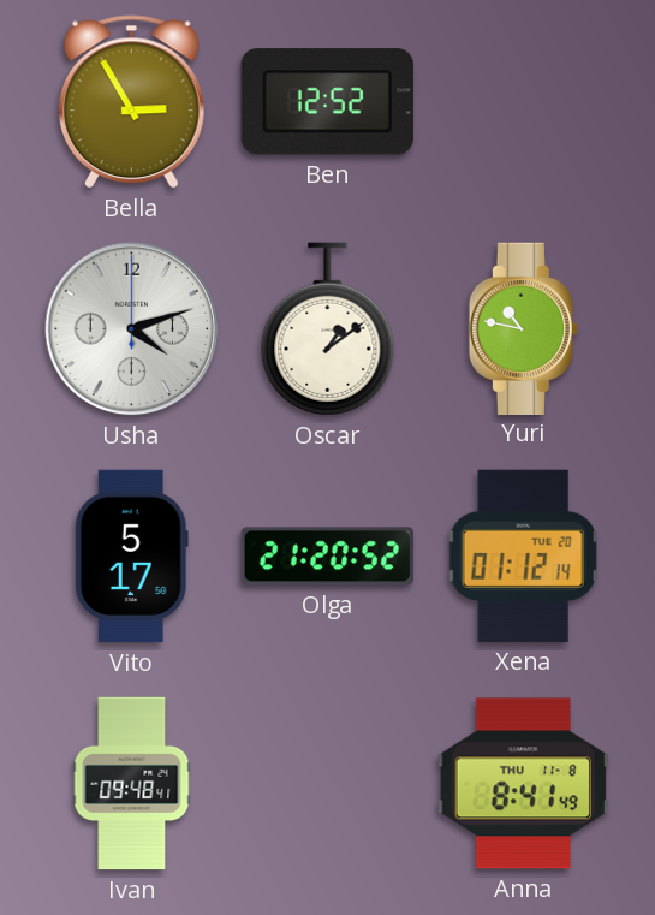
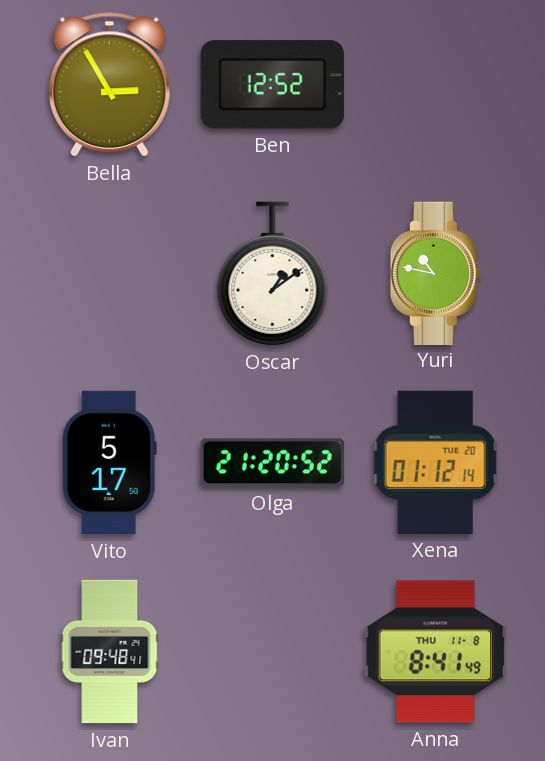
Usha: 4:12 -> none (132, 329)
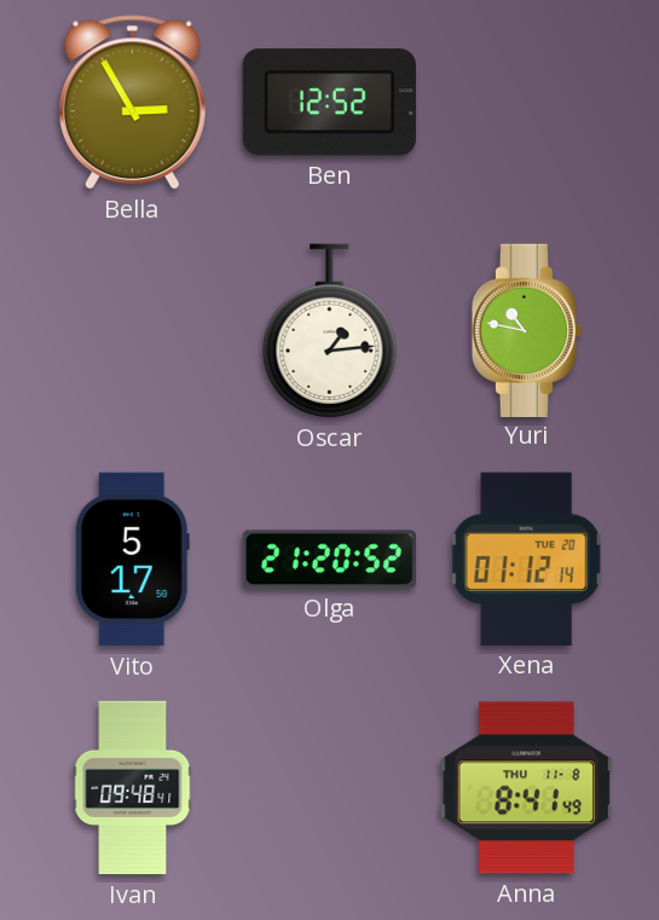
Oscar: 1:09 -> 1:14 (330, 331)
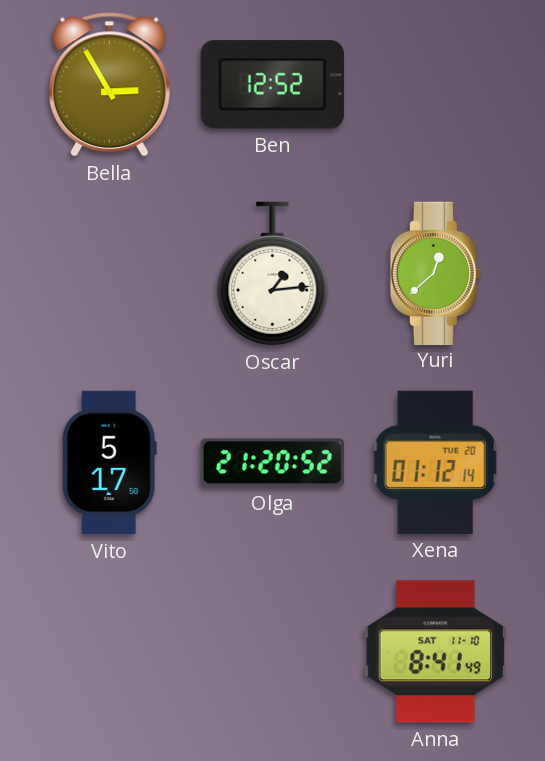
Yuri: 10:47 -> 12:38 (435, 273)
Ivan: 09:48 -> none (133, 788)
Anna date: THU 11-8 -> SAT 11-10 (435, 652)
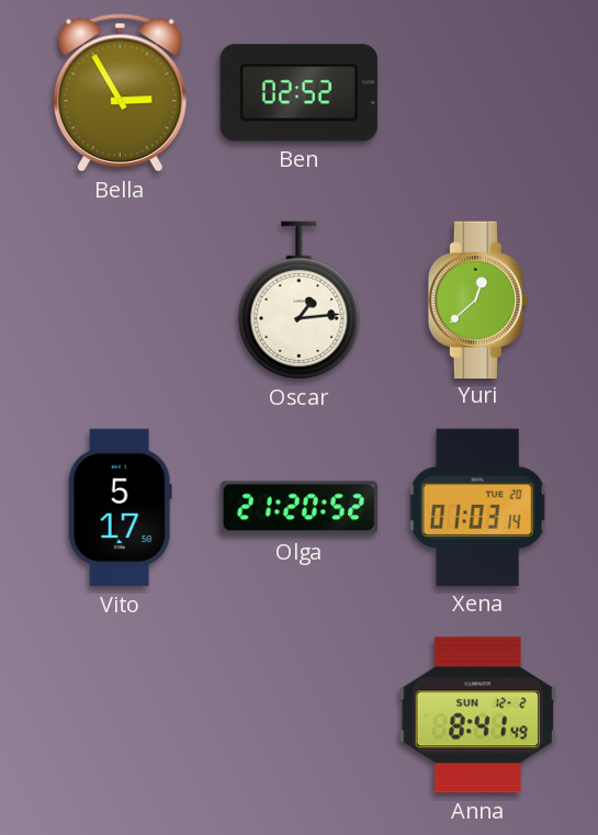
Ben: 12:52 -> 02:52 (298, 93)
Xena: 01:12 -> 01:03 (477, 507)
Anna date: SAT 11-10 -> SUN 12-2 (477, 715)
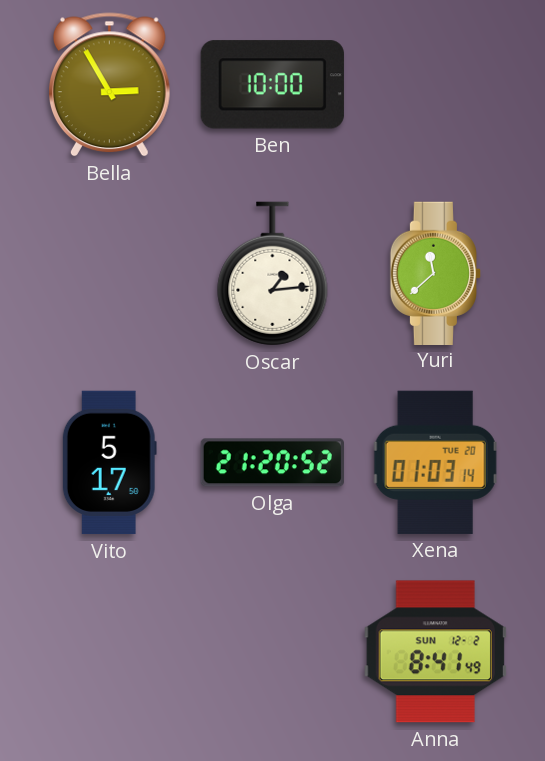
Ben: 02:52 -> 10:00 (272, 85)
Yuri: 12:38 -> 11:38 (435, 273)
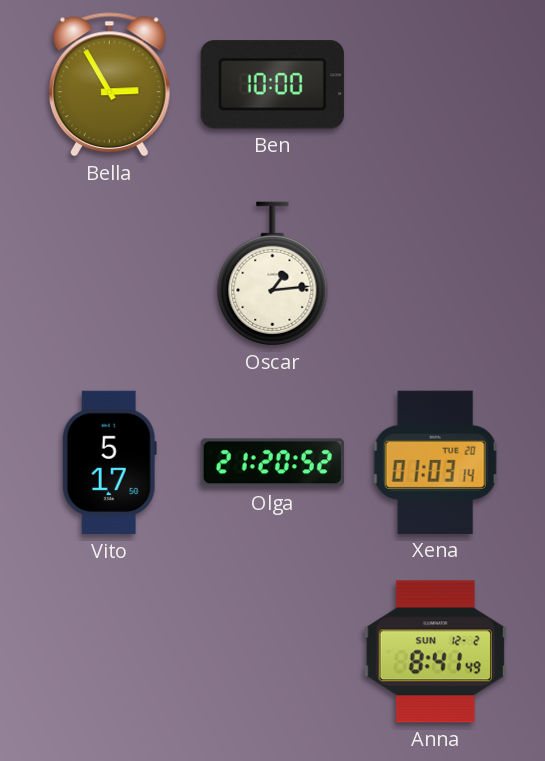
Yuri: 11:38 -> none (435, 273)
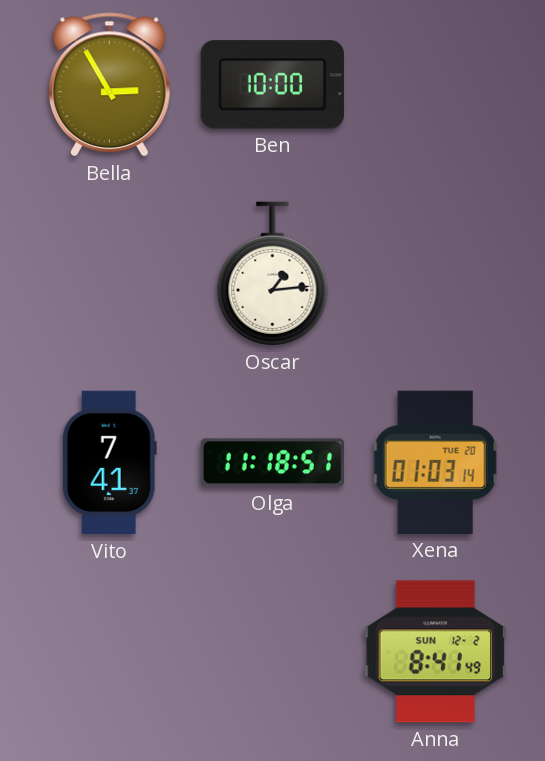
Vito: 5:17 -> 7:41 (109, 463)
Olga: 21:20 -> 11:18 (272, 463)
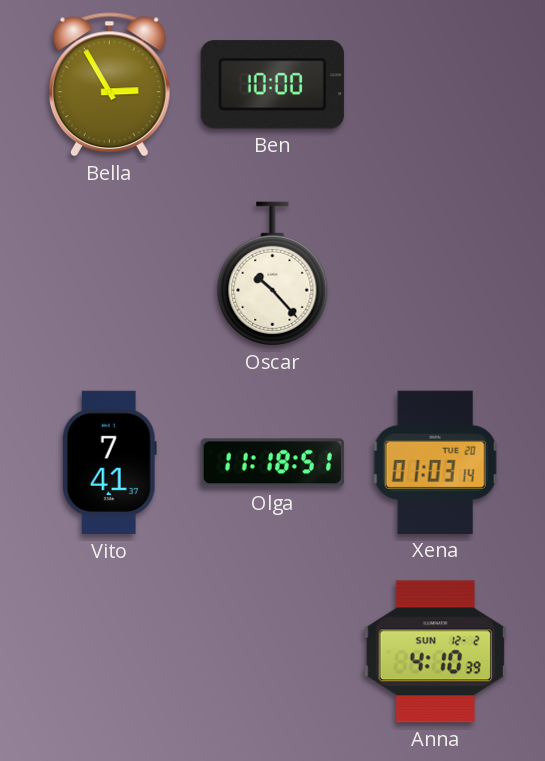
Oscar: 1:14 -> 10:23 (273, 274)
Anna: 8:41 -> 4:10 (435, 652)
